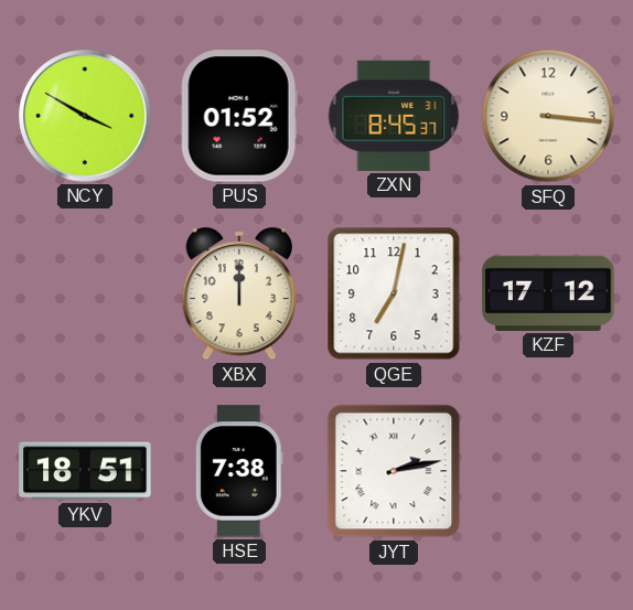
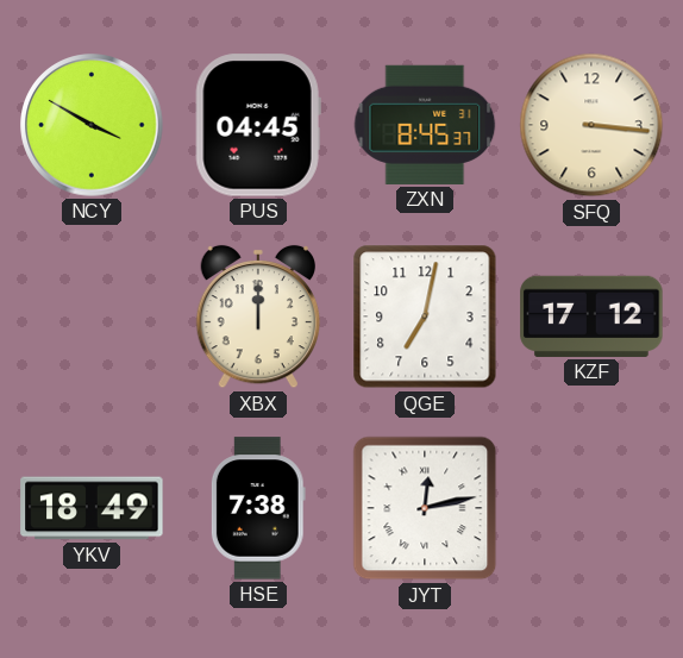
PUS: 01:52 -> 04:45 (258, 125)
YKV: 18:51 -> 18:49 (92, 508)
JYT: 2:13 -> 12:13 (425, 508)
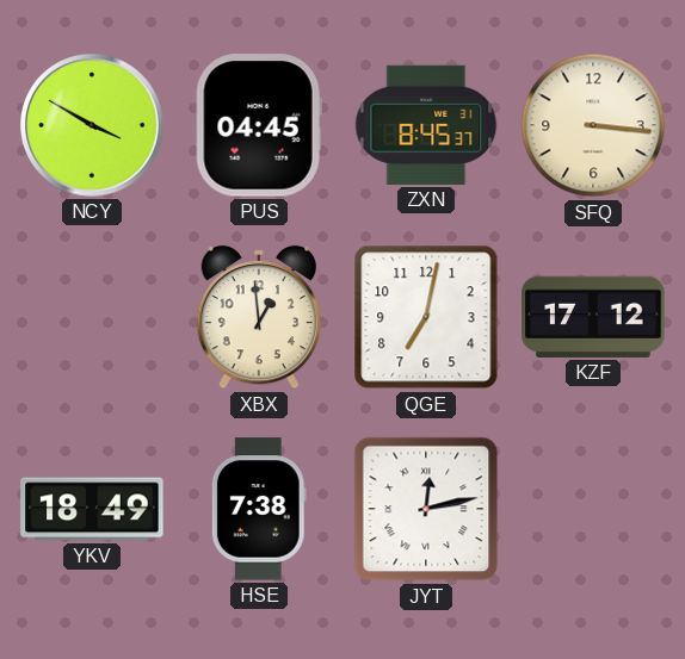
XBX: 12:00 -> 12:59 (258, 317)
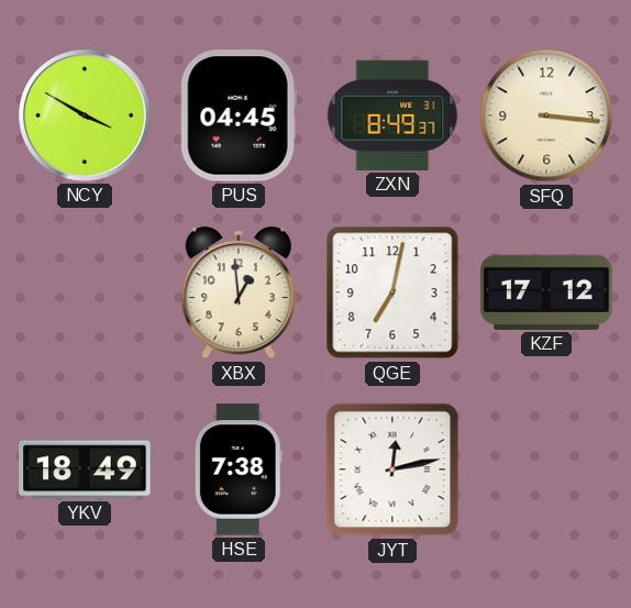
ZXN: 8:45 -> 8:49 (392, 115)
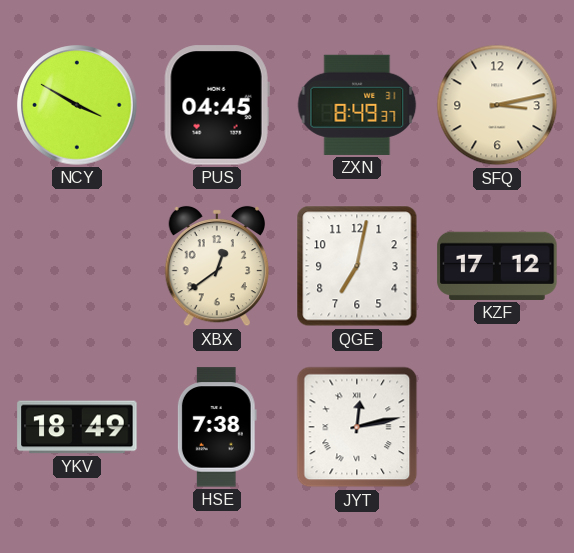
SFQ: 3:16 -> 3:13 (497, 105)
XBX: 12:59 -> 12:39 (216, 266)
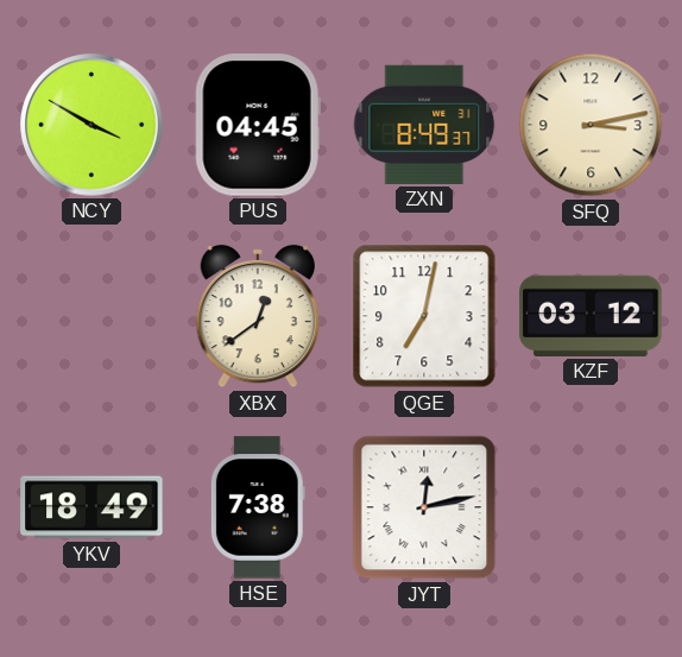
KZF: 17:12 -> 03:12 (591, 316)
